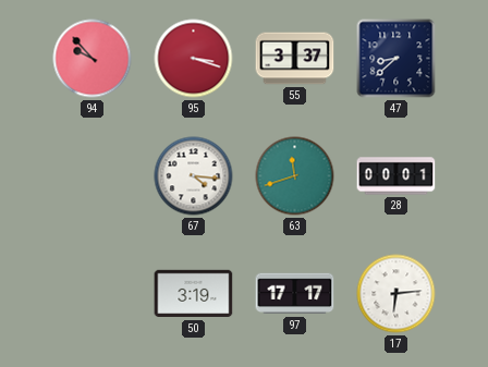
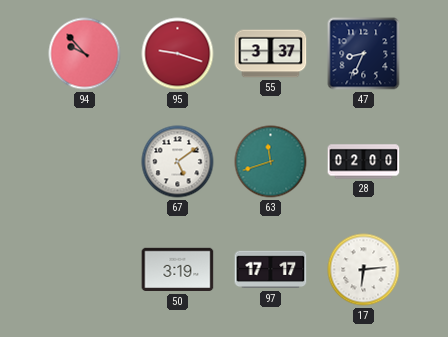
95: 3:18 -> 9:18 (178, 54)
47: 8:38 -> 8:34 (364, 54)
67: 4:16 -> 5:09 (178, 162)
28: 00:01 -> 02:00 (364, 162)
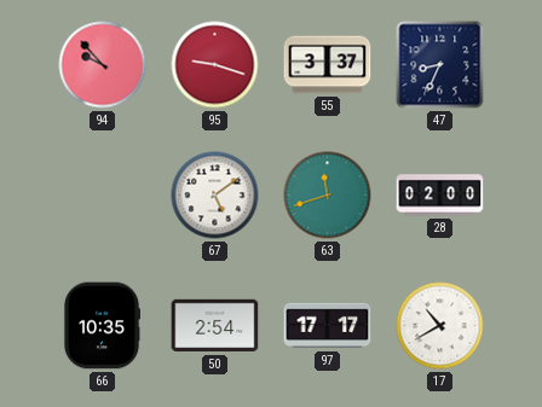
66: none -> 10:35 (100, 326)
50: 3:19 -> 2:54 (215, 326)
17: 6:14 -> 10:40 (440, 326)
